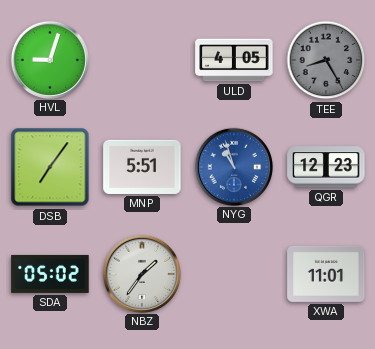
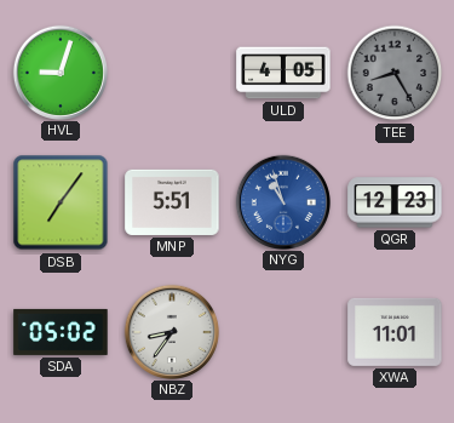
NBZ: 1:36 -> 8:36 (171, 331)
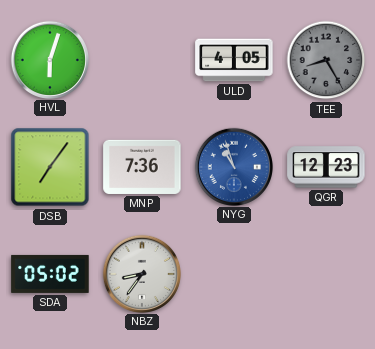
HVL: 9:03 -> 6:03 (49, 59)
MNP: 5:51 -> 7:36 (142, 167)
XWA: 11:01 -> none (395, 332)
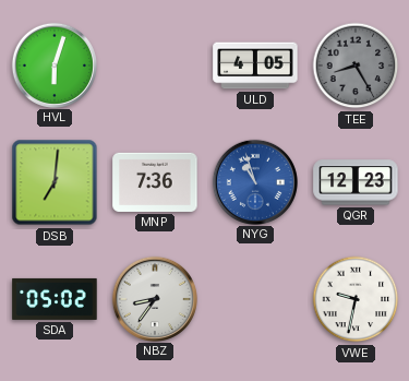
DSB: 7:06 -> 7:01 (55, 182)
VWE: none -> 9:32 (356, 299)
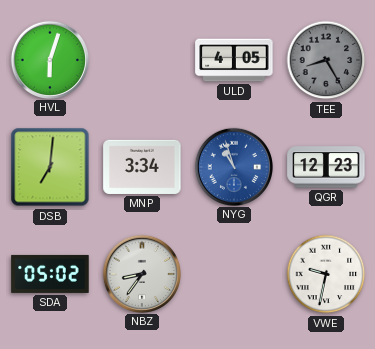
MNP: 7:36 -> 3:34 (142, 167)
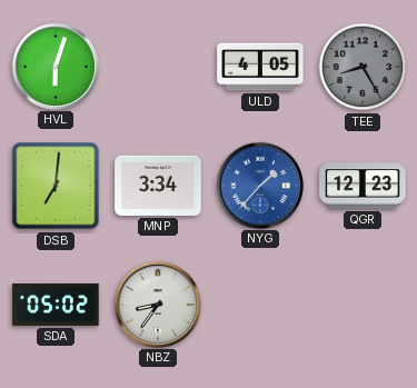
NYG: 10:57 -> 1:37 (259, 185)
VWE: 9:32 -> none (326, 274)
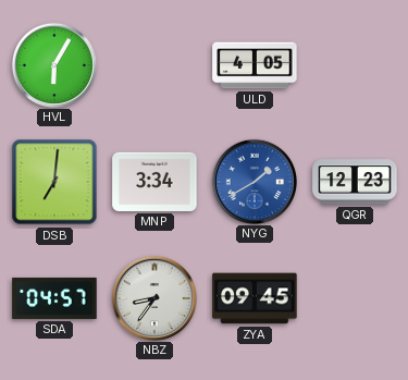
HVL: 6:03 -> 6:05 (53, 64)
TEE: 8:25 -> none (363, 67)
NYG: 1:37 -> 1:40 (254, 181)
SDA: 05:02 -> 04:57 (54, 298)
ZYA: none -> 09:45 (255, 298)
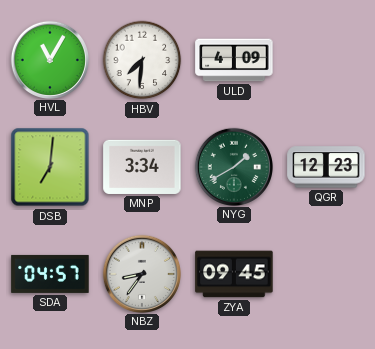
HVL: 6:05 -> 11:05 (49, 59)
HBV: none -> 7:31 (142, 60)
ULD: 4:05 -> 4:09 (234, 60)
NYG dial: blue -> green (233, 166)
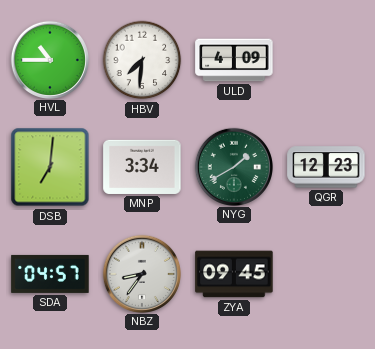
HVL: 11:05 -> 10:45 (49, 59)
